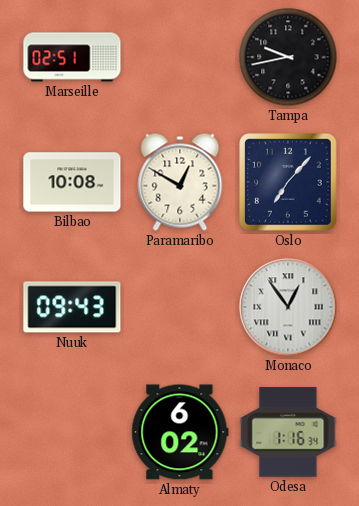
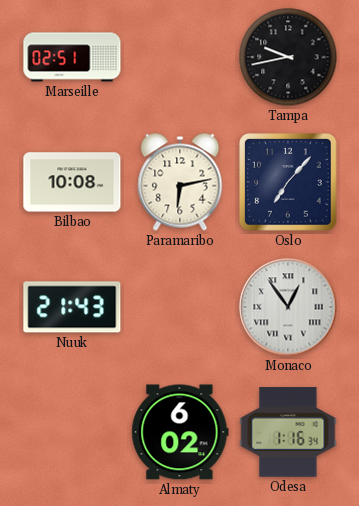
Paramaribo: 12:50 -> 6:13 (180, 182)
Nuuk: 09:43 -> 21:43 (72, 307)
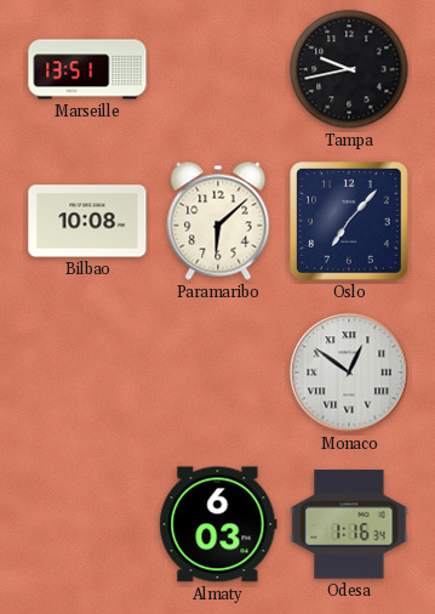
Marseille: 02:51 -> 13:51 (87, 69)
Paramaribo: 6:13 -> 6:08 (218, 221)
Nuuk: 21:43 -> none (72, 307)
Monaco: 12:54 -> 12:51 (349, 373)
Almaty: 6:02 -> 6:03 (218, 524)
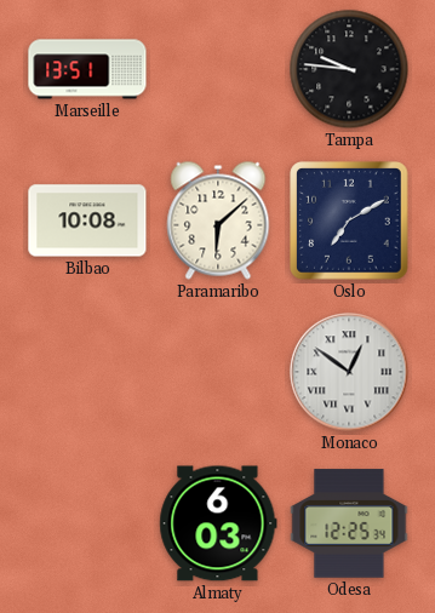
Tampa: 9:43 -> 9:46 (349, 69)
Oslo: 7:07 -> 7:10 (349, 220)
Odesa: 1:16 -> 12:25 (349, 523)
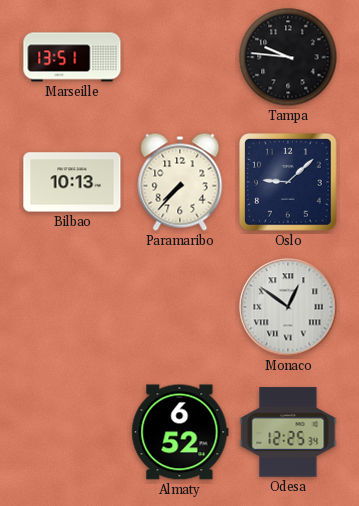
Bilbao: 10:08 -> 10:13 (72, 182)
Paramaribo: 6:08 -> 7:37 (180, 182)
Oslo: 7:10 -> 9:08 (288, 182)
Almaty: 6:03 -> 6:52 (180, 432)
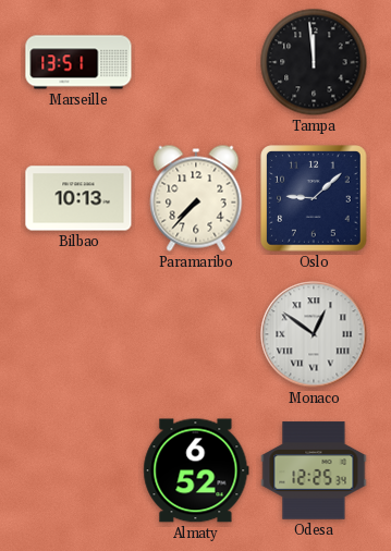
Tampa: 9:46 -> 11:59 (314, 62)
